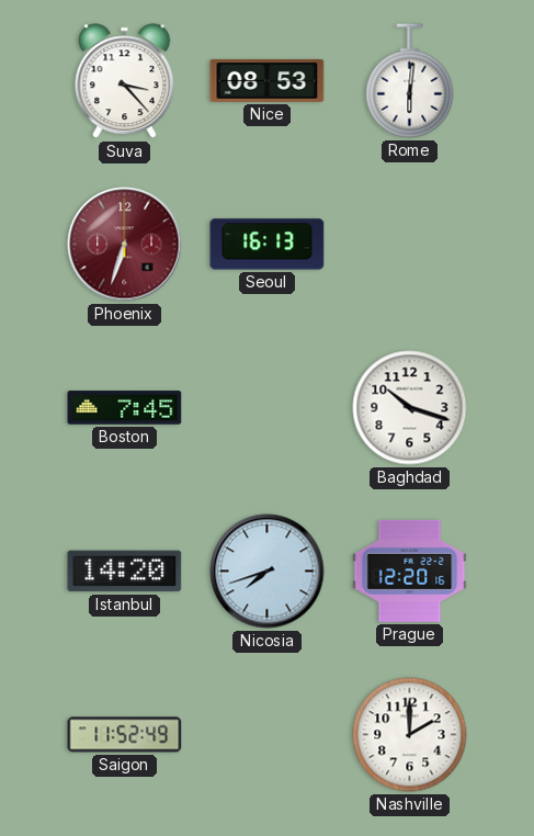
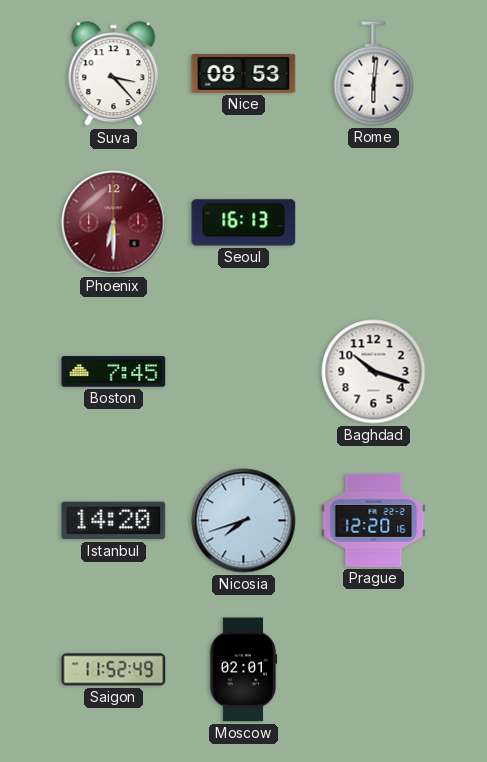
Phoenix: 6:33 -> 6:30 (114, 223)
Moscow: none -> 02:01 (243, 670)
Nashville: 2:00 -> none (410, 735)
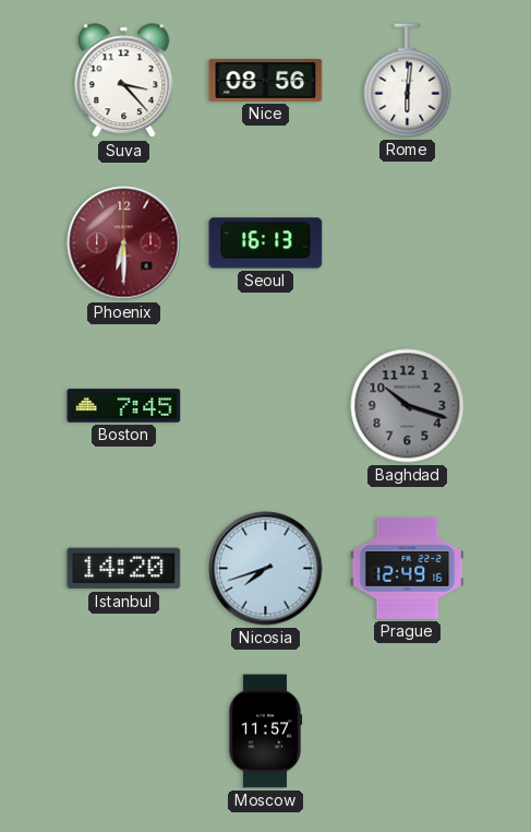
Nice: 08:53 -> 08:56 (266, 80)
Baghdad dial: white -> grey (408, 406)
Prague: 12:20 -> 12:49 (408, 568)
Saigon: 11:52 -> none (114, 670)
Moscow: 02:01 -> 11:57 (265, 732)
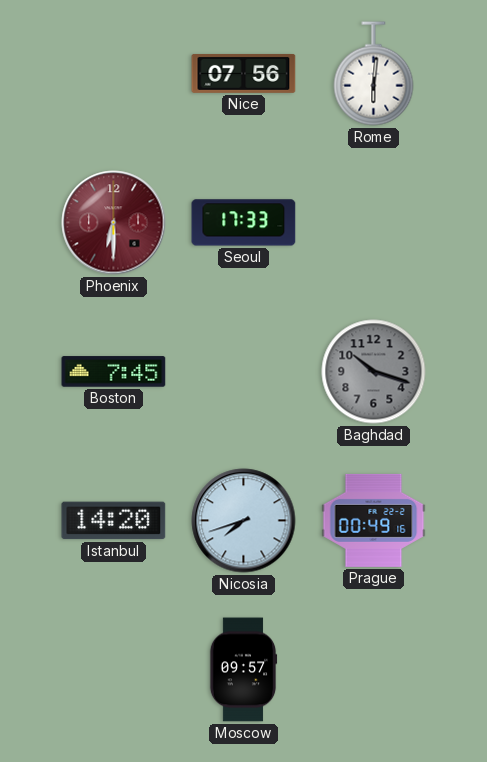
Suva: 3:23 -> none (124, 81)
Nice: 08:56 -> 07:56 (244, 73)
Seoul: 16:13 -> 17:33 (244, 223)
Prague: 12:49 -> 00:49 (374, 520)
Moscow: 11:57 -> 09:57 (243, 670)
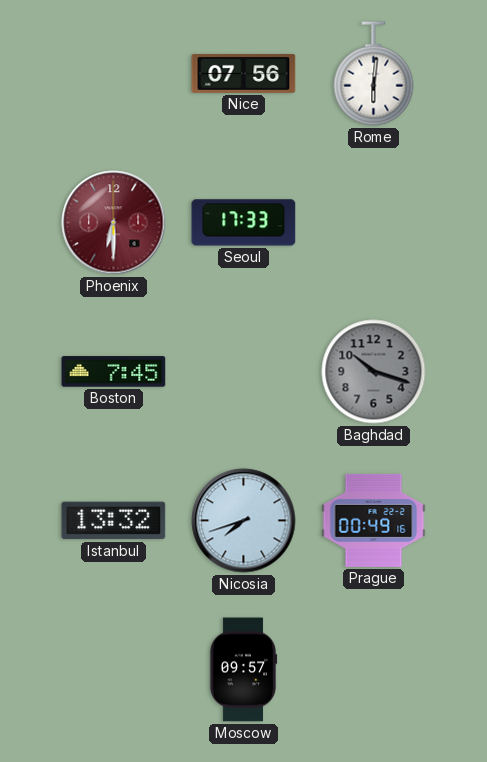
Istanbul: 14:20 -> 13:32 (114, 521)
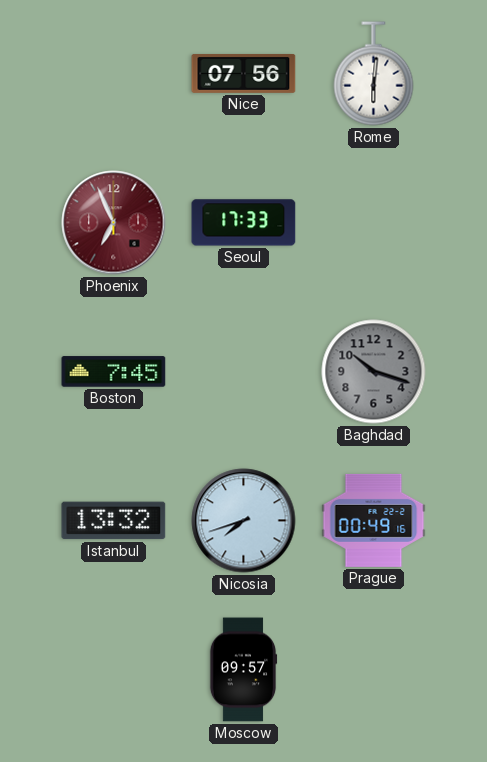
Phoenix: 6:30 -> 6:56 (114, 223)
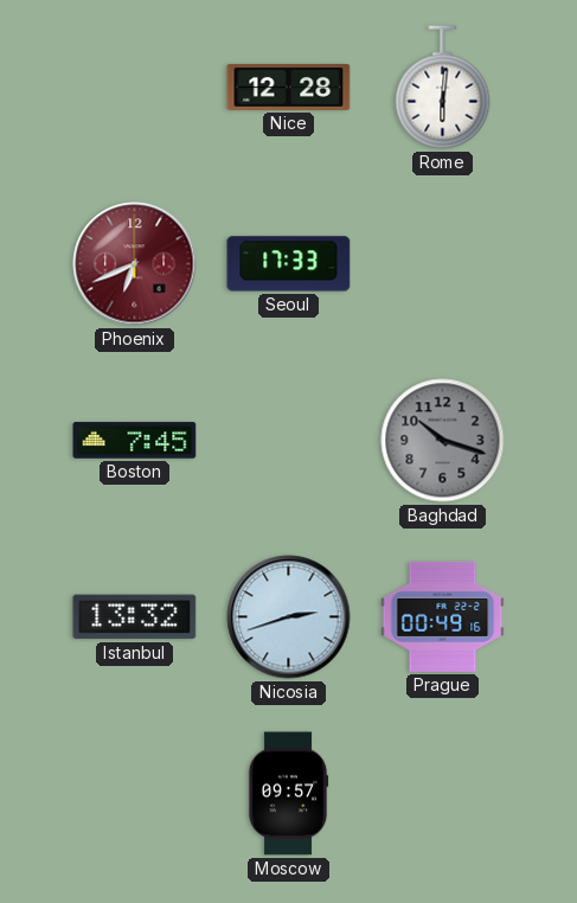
Nice: 07:56 -> 12:28 (289, 87)
Phoenix: 6:56 -> 6:41 (135, 264)
Nicosia: 7:42 -> 2:42 (289, 617)
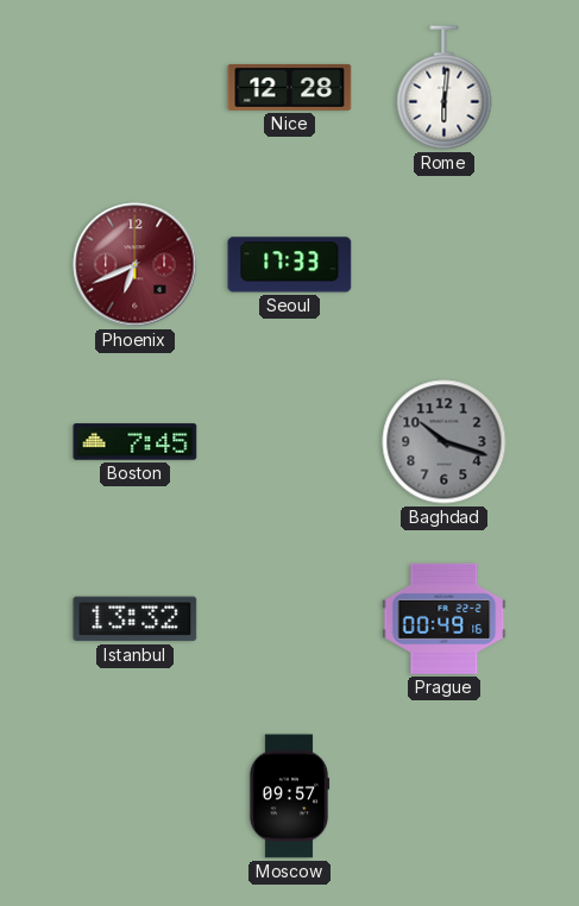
Nicosia: 2:42 -> none (289, 617)
